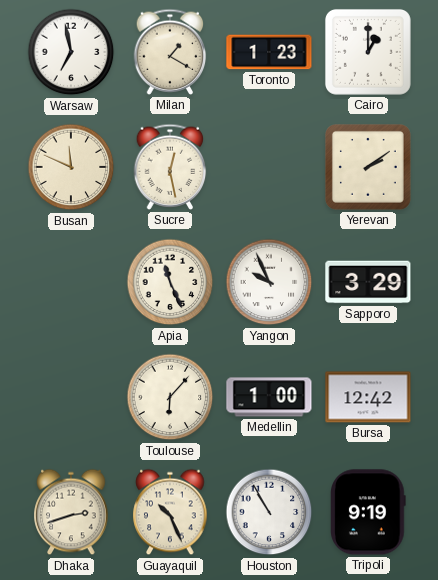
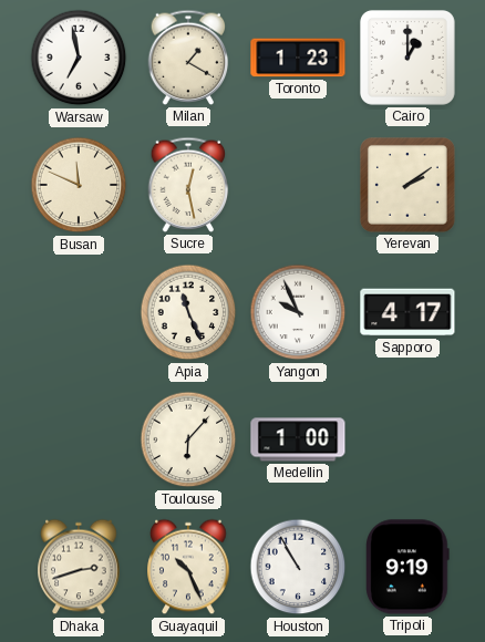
Sapporo: 3:29 -> 4:17 (407, 312)
Bursa: 12:42 -> none (368, 397)
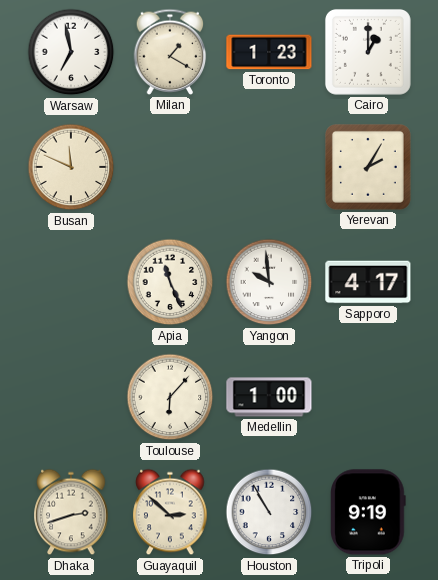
Sucre: 12:28 -> none (188, 185)
Yerevan: 2:09 -> 2:05 (368, 167)
Yangon: 9:56 -> 9:59 (269, 282)
Guayaquil: 10:26 -> 2:52 (170, 512)
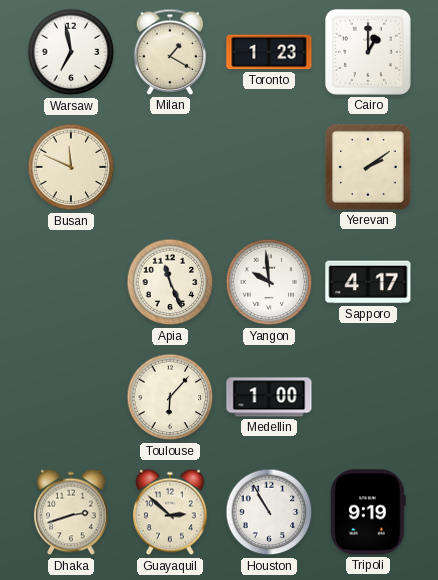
Yerevan: 2:05 -> 2:09 (368, 167)
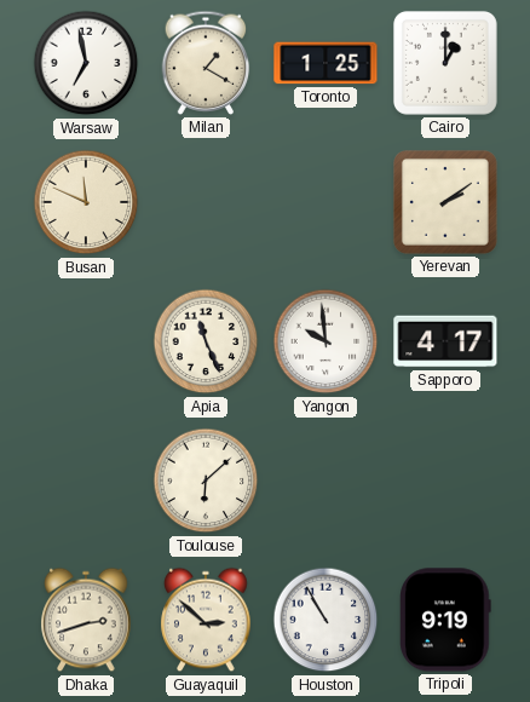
Toronto: 1:23 -> 1:25 (326, 63)
Toulouse: 6:07 -> 6:08 (206, 481)
Medellin: 1:00 -> none (269, 397)
